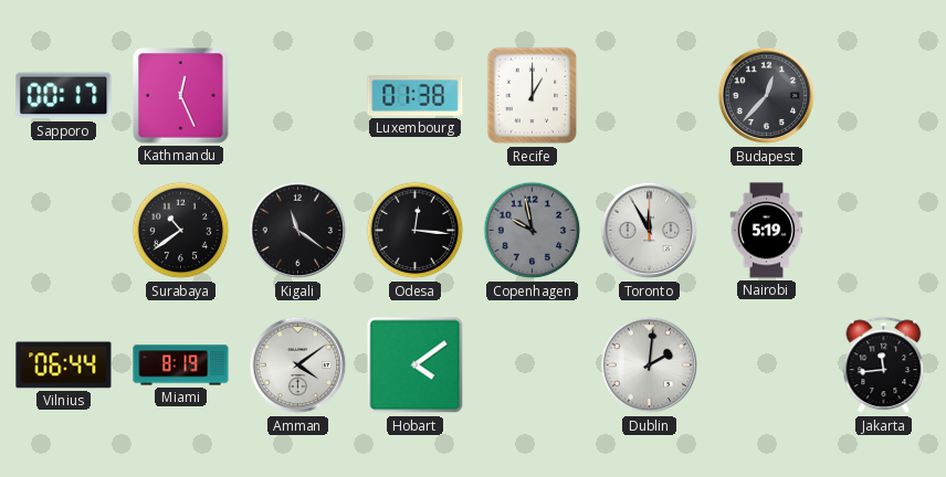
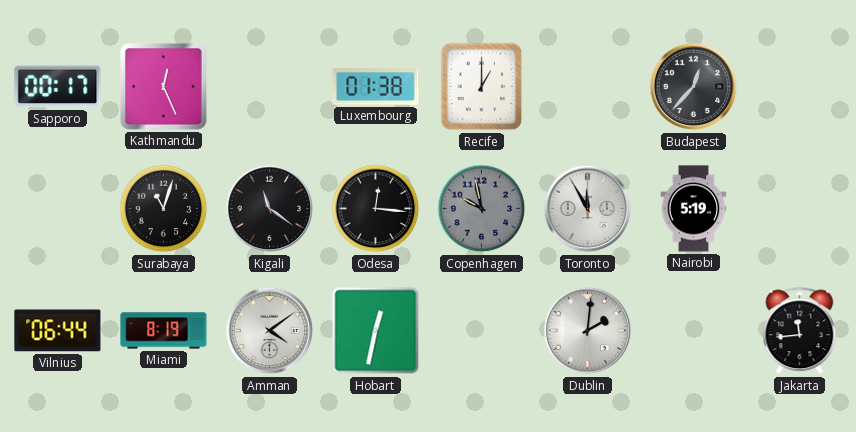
Surabaya: 10:39 -> 11:03 (164, 209)
Hobart: 4:09 -> 12:32 (376, 331)
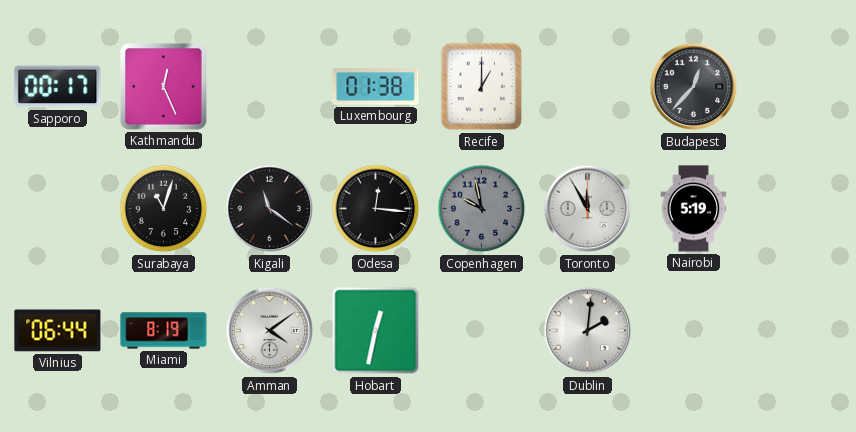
Jakarta: 11:44 -> none (800, 331)
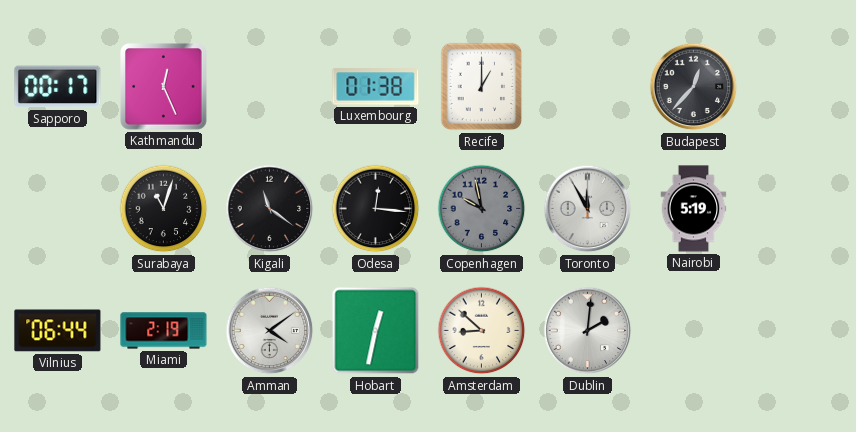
Miami: 8:19 -> 2:19 (164, 331)
Amsterdam: none -> 8:52 (482, 331)
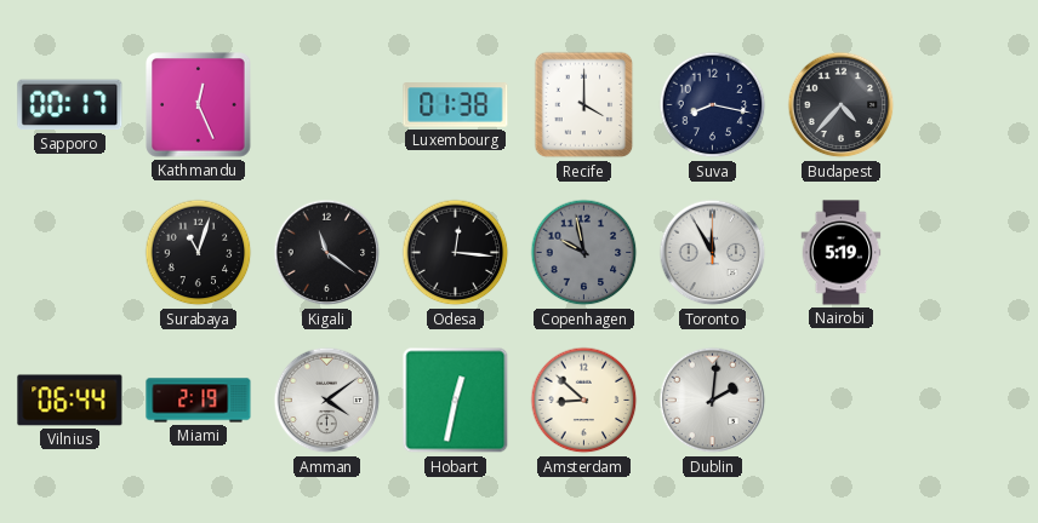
Recife: 1:00 -> 4:00 (584, 105)
Suva: none -> 8:17 (713, 105)
Budapest: 12:37 -> 4:37 (842, 105)
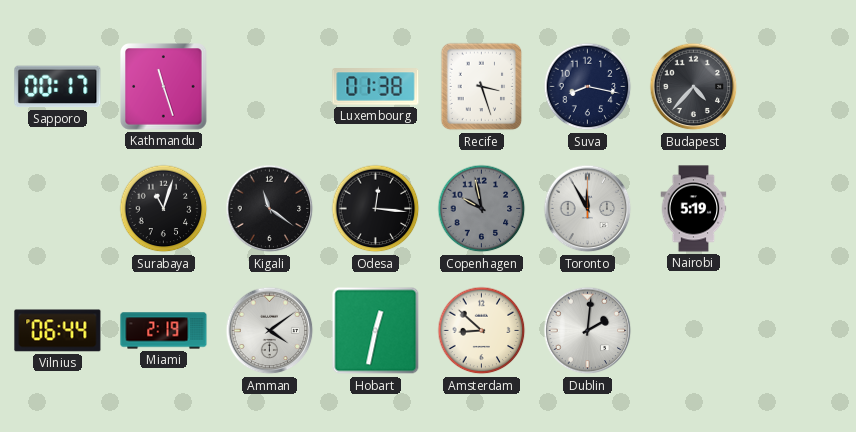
Kathmandu: 12:26 -> 11:27 (164, 87)
Recife: 4:00 -> 3:27 (482, 87)
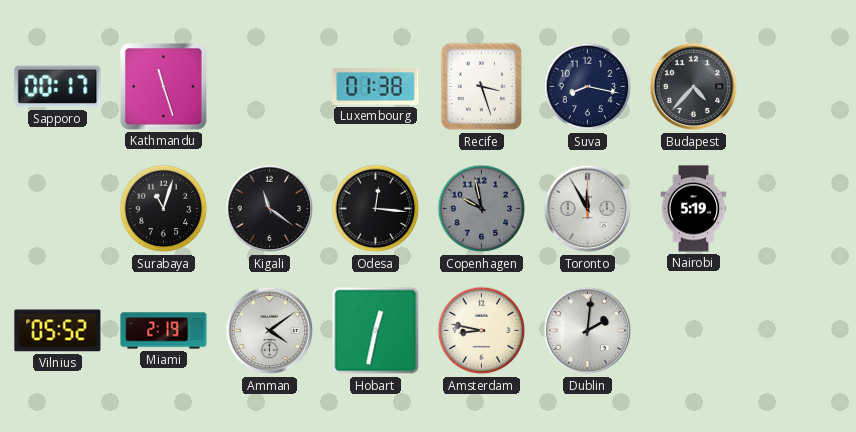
Vilnius: 06:44 -> 05:52 (58, 331)
Amsterdam: 8:52 -> 8:47 (482, 331)
